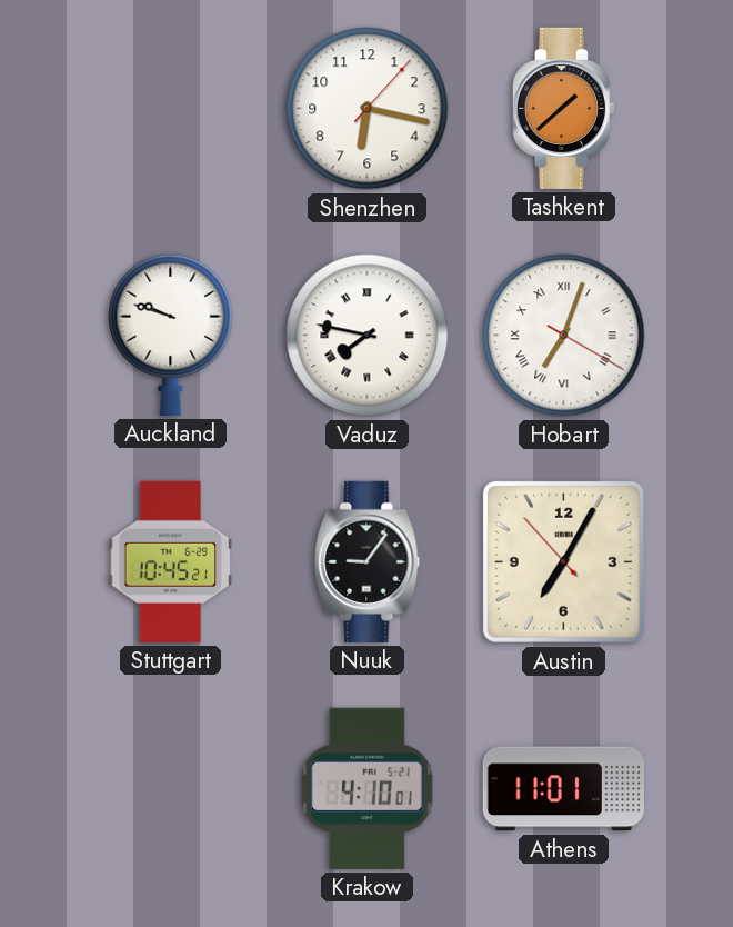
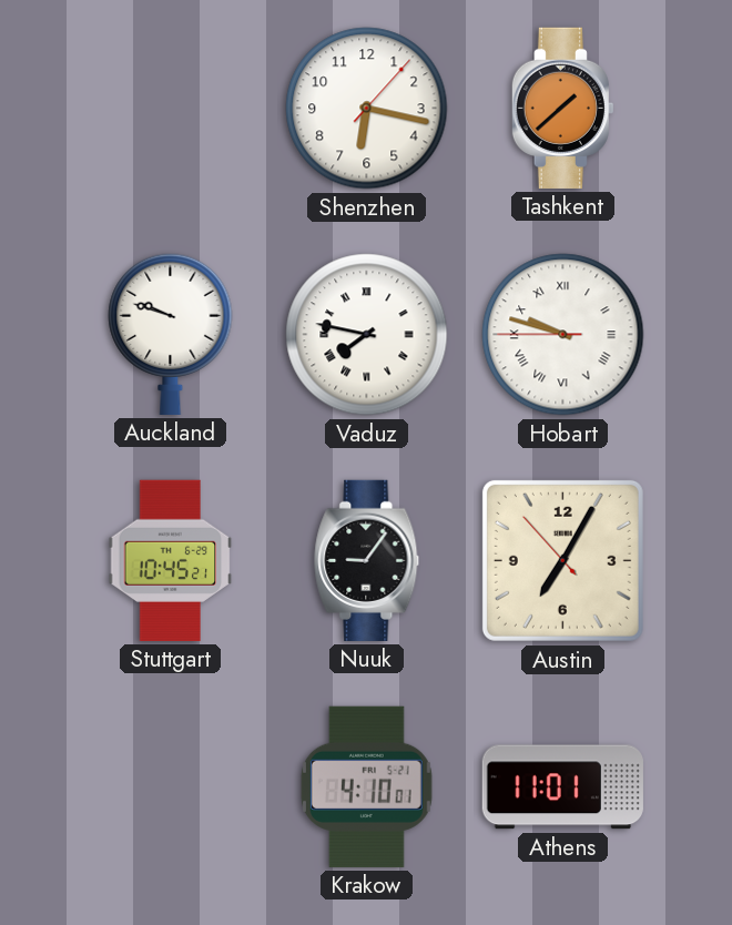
Hobart: 7:03 -> 9:47 (563, 335)
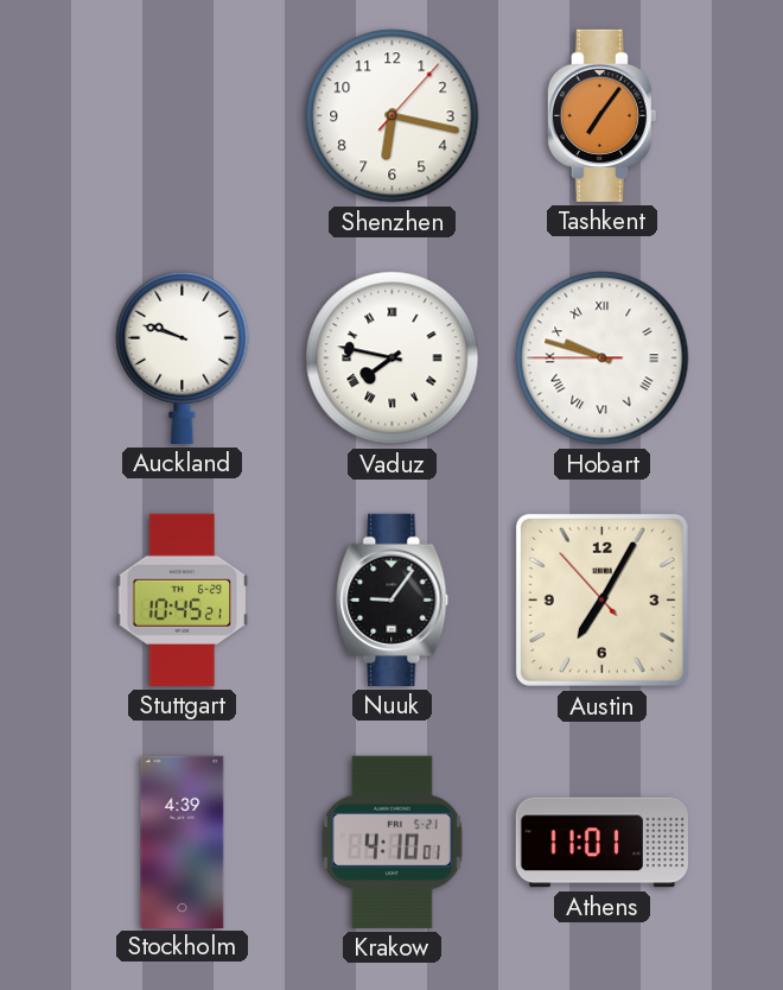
Tashkent: 1:38 -> 7:06 (601, 115)
Stockholm: none -> 4:39 (183, 842)
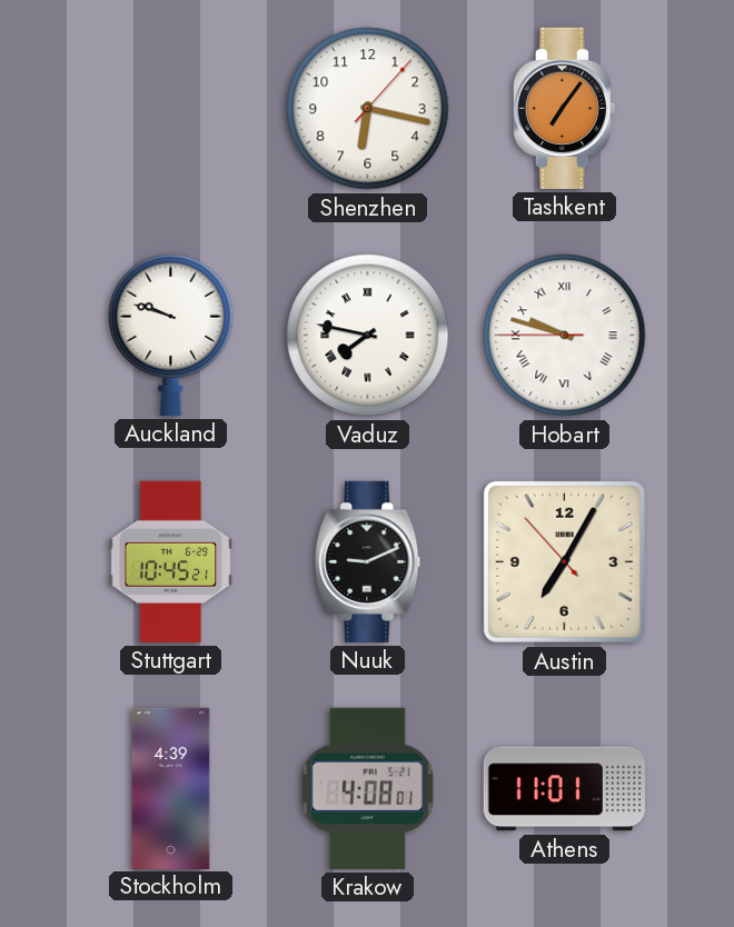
Nuuk: 9:06 -> 9:11 (368, 561)
Krakow: 4:10 -> 4:08 (367, 788)
